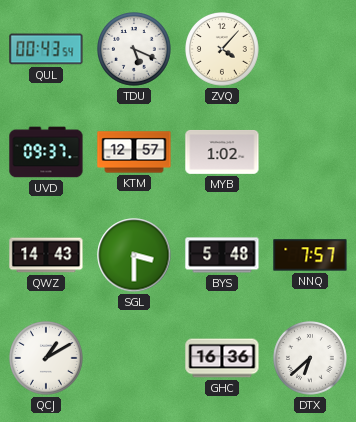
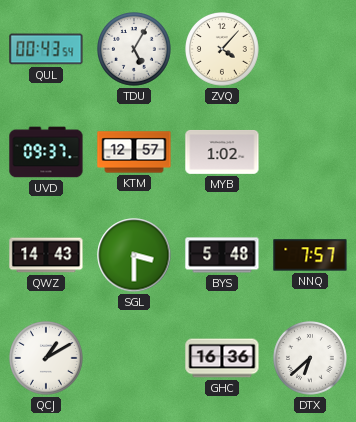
TDU: 5:19 -> 5:05 (135, 50)
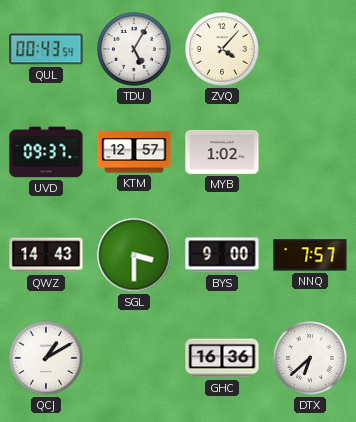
BYS: 5:48 -> 9:00 (222, 255)
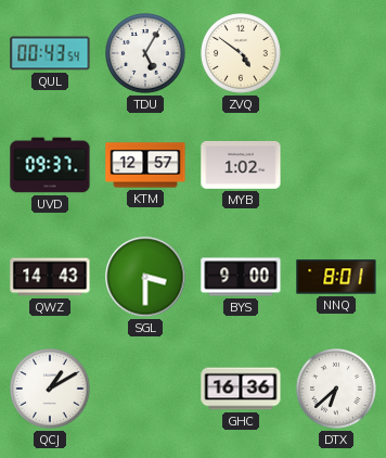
ZVQ: 4:07 -> 4:51 (242, 54)
NNQ: 7:57 -> 8:01 (336, 277)
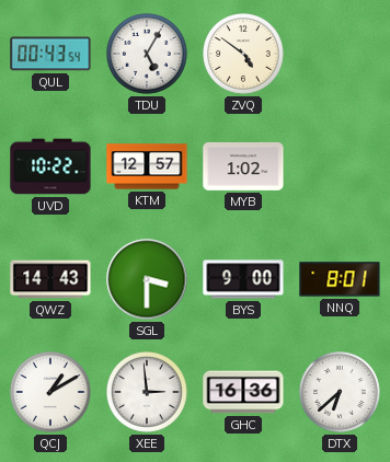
UVD: 09:37 -> 10:22 (50, 166)
XEE: none -> 2:59 (148, 393)
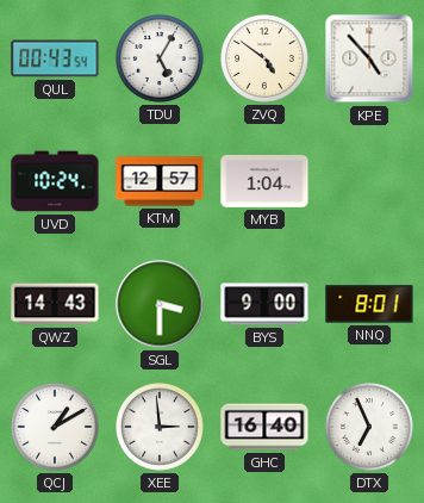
KPE: none -> 4:53 (369, 58)
UVD: 10:22 -> 10:24 (55, 181)
MYB: 1:02 -> 1:04 (264, 181)
GHC: 16:36 -> 16:40 (264, 427)
DTX: 6:38 -> 6:56 (370, 428)
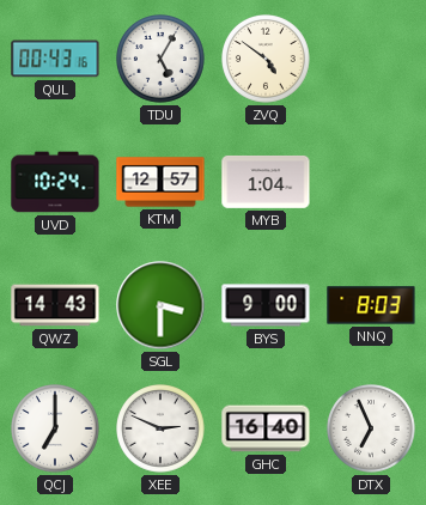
QUL: 00:43:54 -> 00:43:16 (55, 59)
KPE: 4:53 -> none (369, 58)
NNQ: 8:01 -> 8:03 (371, 305)
QCJ: 1:10 -> 7:00 (56, 430)
XEE: 2:59 -> 2:49 (162, 430)
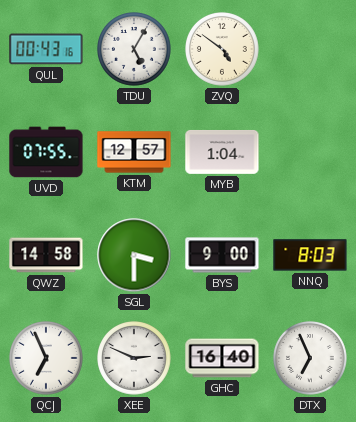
UVD: 10:24 -> 07:55 (46, 152)
QWZ: 14:43 -> 14:58 (46, 255)
QCJ: 7:00 -> 6:56 (47, 359)
